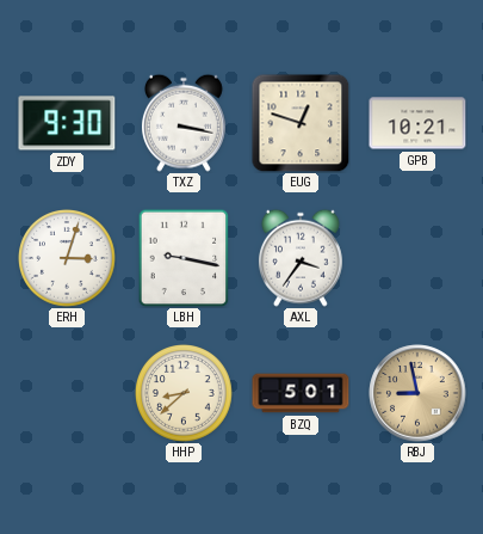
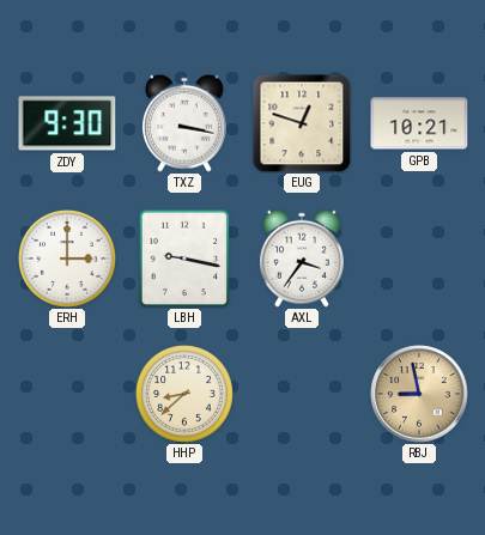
ERH: 3:03 -> 3:00 (68, 260)
BZQ: 5:01 -> none (301, 393)
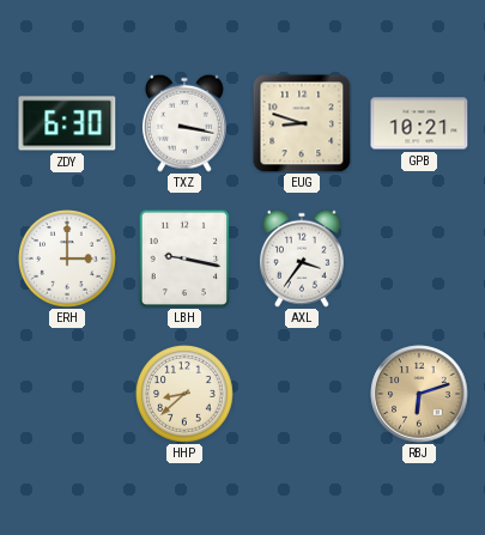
ZDY: 9:30 -> 6:30 (67, 123)
EUG: 12:48 -> 8:48 (302, 123)
RBJ: 8:58 -> 6:12 (419, 394)
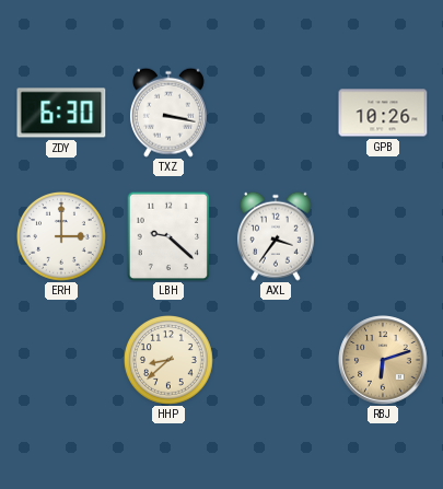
EUG: 8:48 -> none (302, 123)
GPB: 10:21 -> 10:26 (383, 113)
LBH: 9:17 -> 9:22 (168, 236)
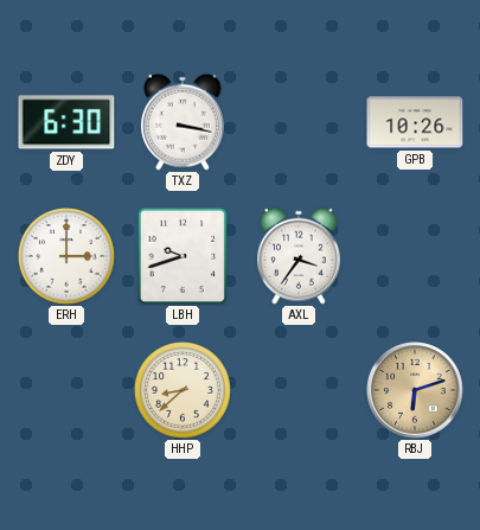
LBH: 9:22 -> 9:42 (183, 256)
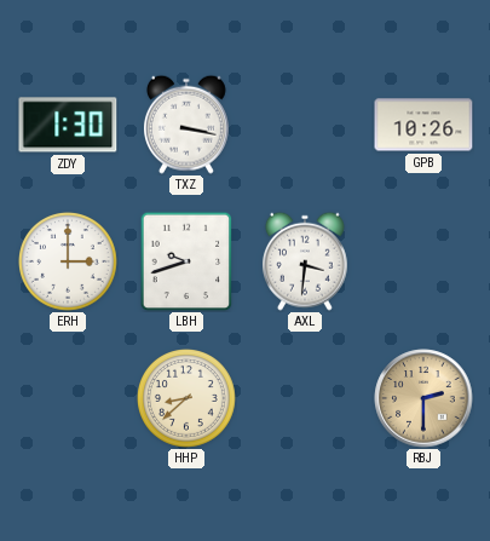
ZDY: 6:30 -> 1:30 (68, 125)
AXL: 3:36 -> 3:31 (305, 261)
RBJ: 6:12 -> 2:30 (423, 398)
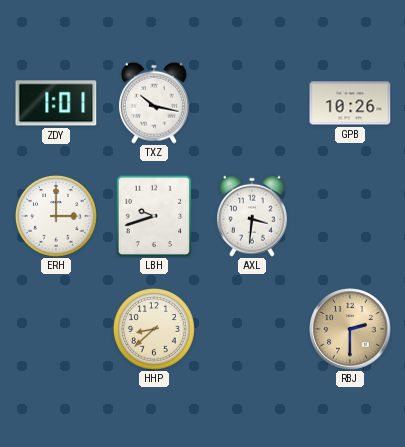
ZDY: 1:30 -> 1:01 (56, 103)
TXZ: 3:17 -> 10:17 (154, 103)
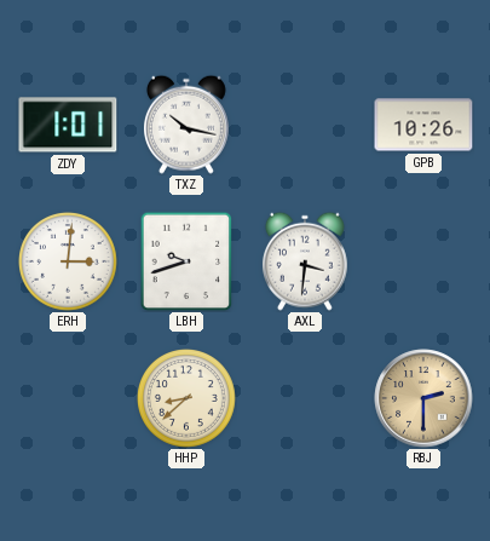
ERH: 3:00 -> 3:01 (69, 263)
